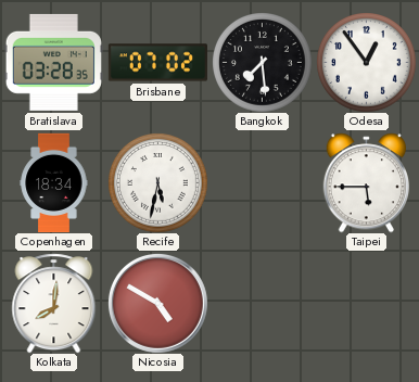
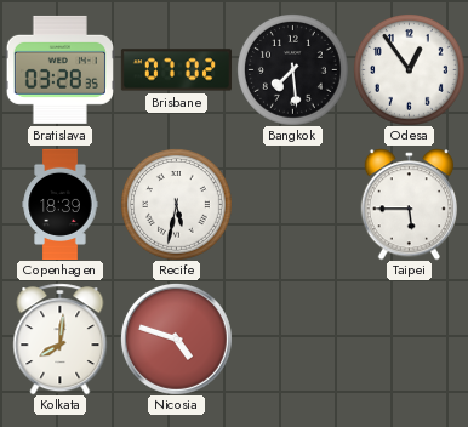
Copenhagen: 18:34 -> 18:39 (61, 204)
Nicosia: 4:50 -> 4:48 (176, 338)
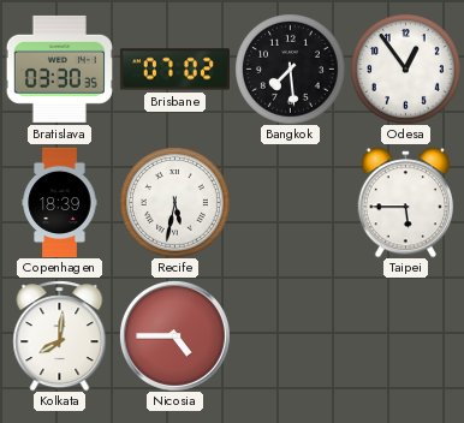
Bratislava: 03:28 -> 03:30 (59, 68)
Nicosia: 4:48 -> 4:45 (174, 335)
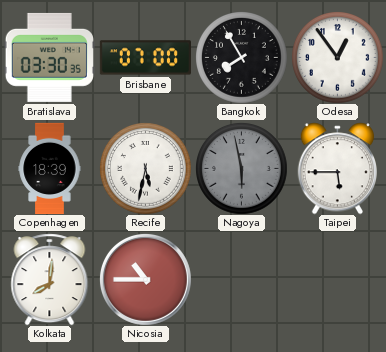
Brisbane: 07:02 -> 07:00 (145, 58)
Bangkok: 7:29 -> 7:55 (242, 58)
Nagoya: none -> 5:58 (242, 169)
Nicosia: 4:45 -> 10:45 (145, 279)
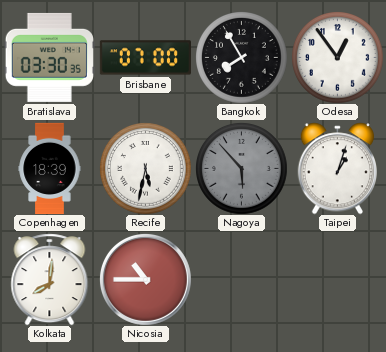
Nagoya: 5:58 -> 5:53 (242, 169)
Taipei: 5:45 -> 1:03 (337, 168)
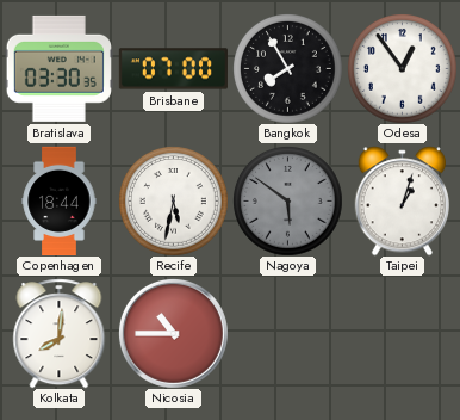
Copenhagen: 18:39 -> 18:44 (60, 200)
Nagoya: 5:53 -> 5:51 (288, 202)
